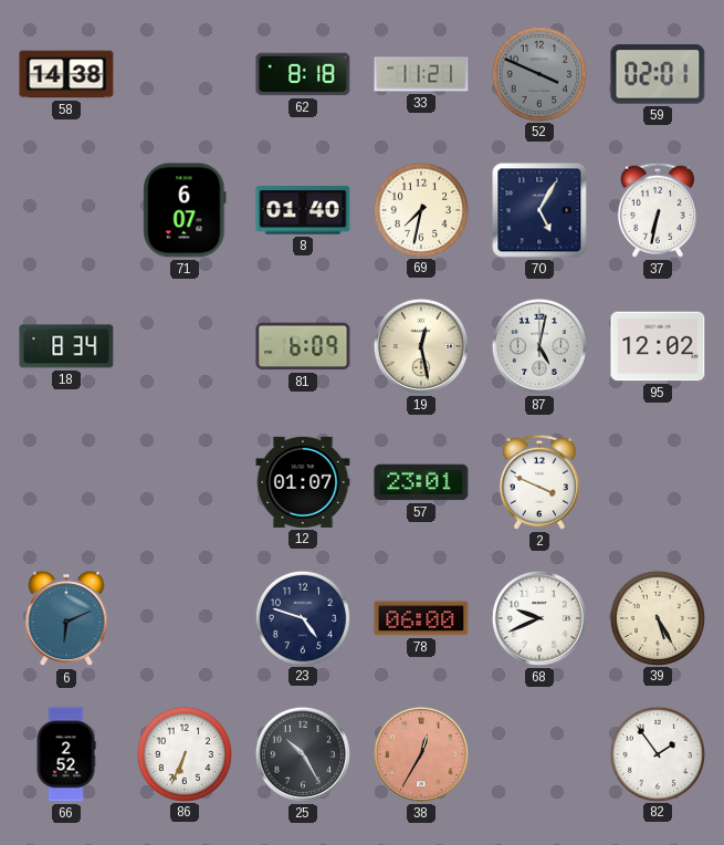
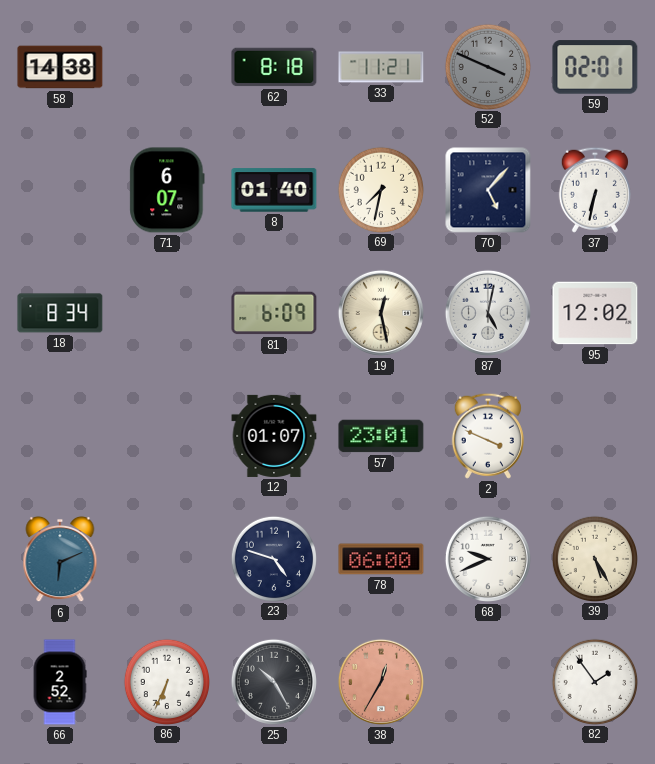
70: 5:05 -> 5:07 (488, 190)
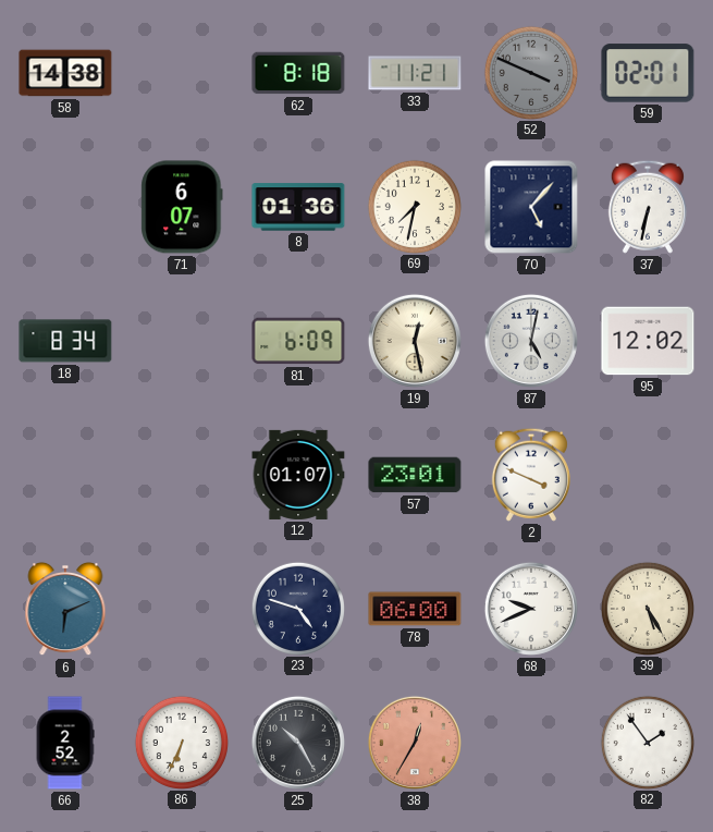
8: 01:40 -> 01:36 (298, 207)
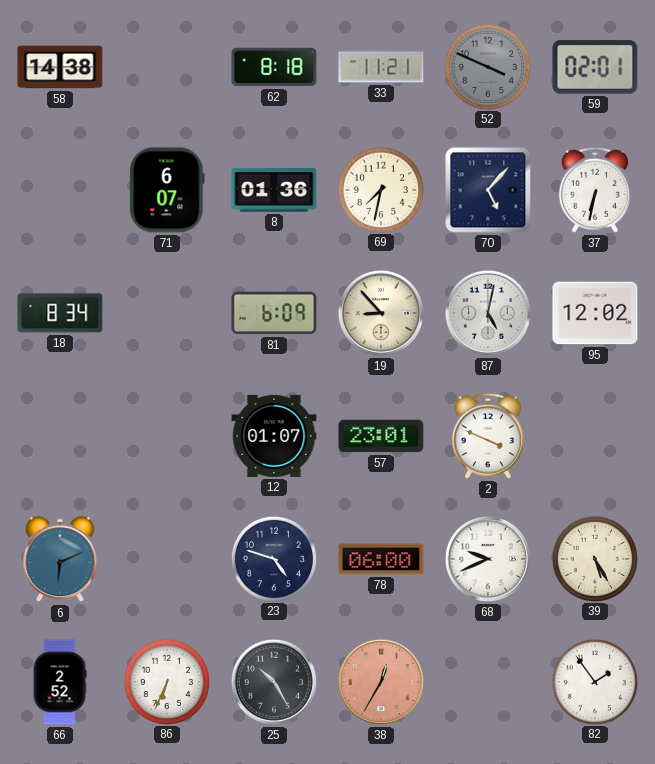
19: 12:28 -> 8:53 (381, 313)
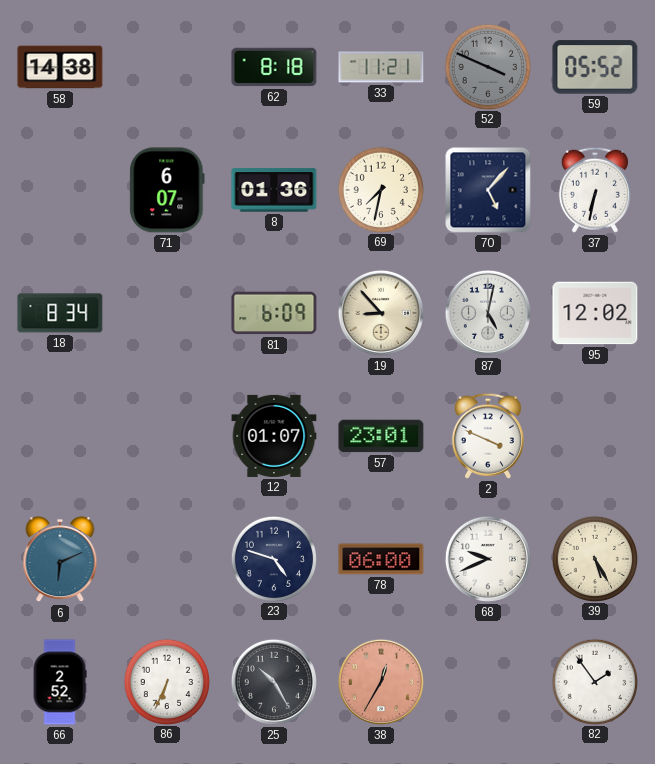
59: 02:01 -> 05:52 (595, 67)
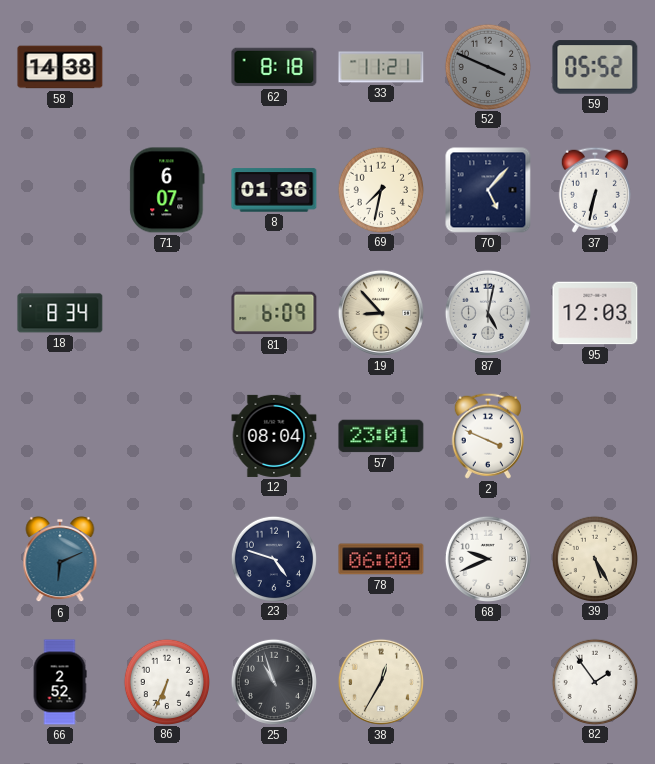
95: 12:02 -> 12:03 (595, 313)
12: 01:07 -> 08:04 (274, 436)
25: 10:25 -> 10:57 (274, 682)
38 dial: salmon -> cream (381, 682)
